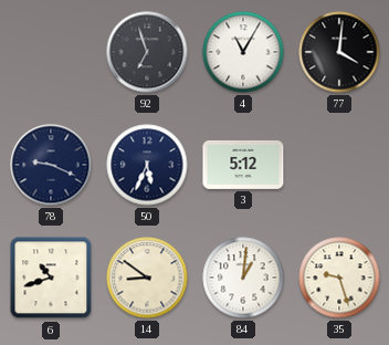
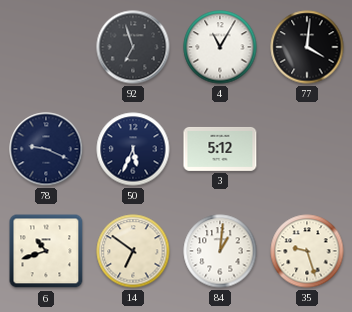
14: 8:51 -> 6:51 (133, 251)
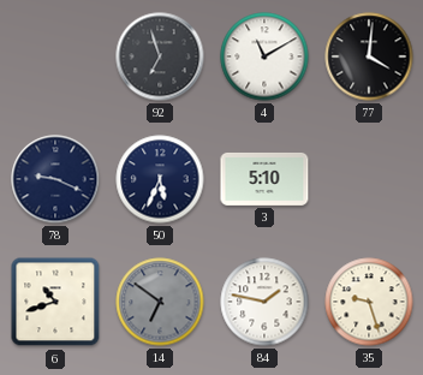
4: 11:05 -> 11:10 (264, 56)
3: 5:12 -> 5:10 (264, 179)
14 dial: cream -> grey (160, 302)
84: 1:01 -> 1:47 (264, 302)
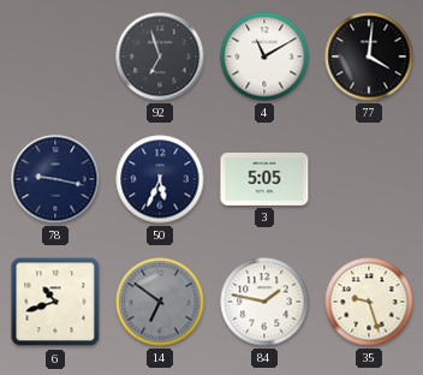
78: 9:19 -> 9:17 (55, 179)
3: 5:10 -> 5:05 (264, 179)
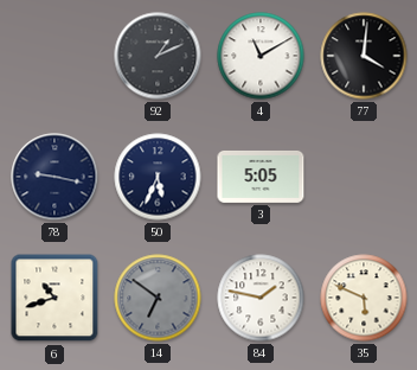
92: 6:57 -> 1:11 (158, 56)
35: 9:27 -> 5:49 (364, 298)
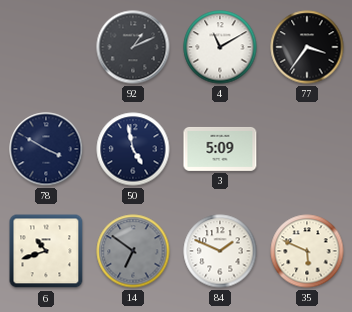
77: 4:01 -> 3:36 (307, 47)
78: 9:17 -> 3:50 (46, 149)
50: 5:34 -> 4:58 (133, 149)
3: 5:05 -> 5:09 (220, 149)
84: 1:47 -> 1:49 (220, 251)
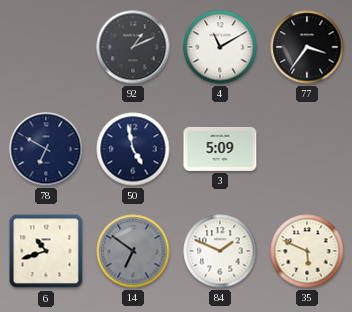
78: 3:50 -> 6:50 (46, 149)
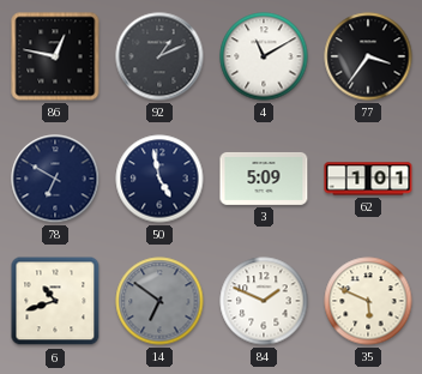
86: none -> 12:47 (55, 56)
62: none -> 1:01 (368, 179)
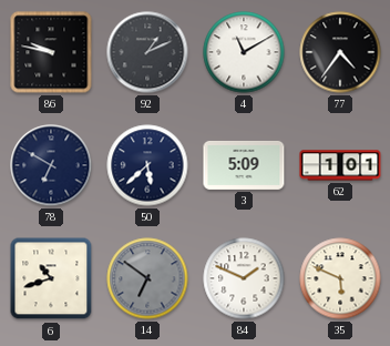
86: 12:47 -> 9:47 (51, 52)
77: 3:36 -> 4:36 (340, 52)
50: 4:58 -> 5:38 (147, 165)
